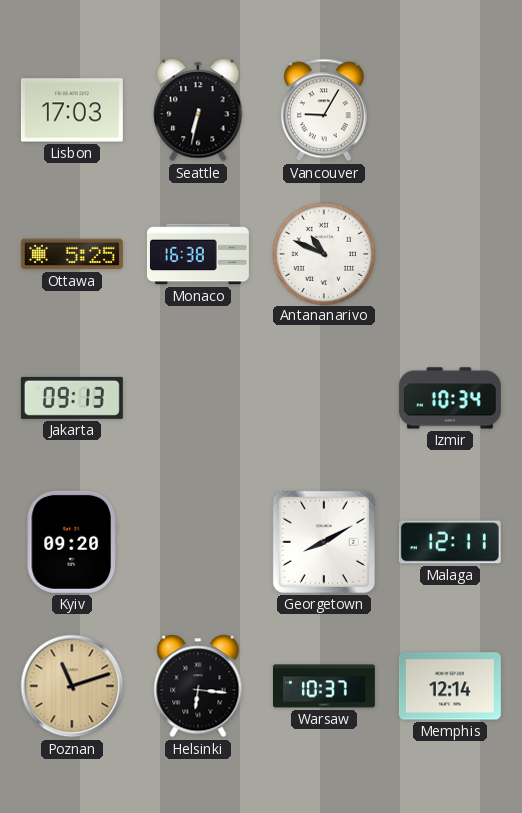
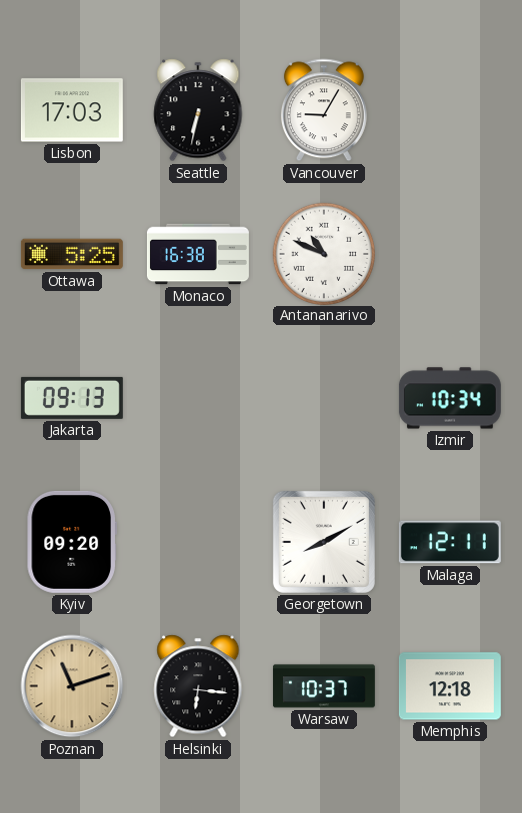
Memphis: 12:14 -> 12:18 (450, 686)
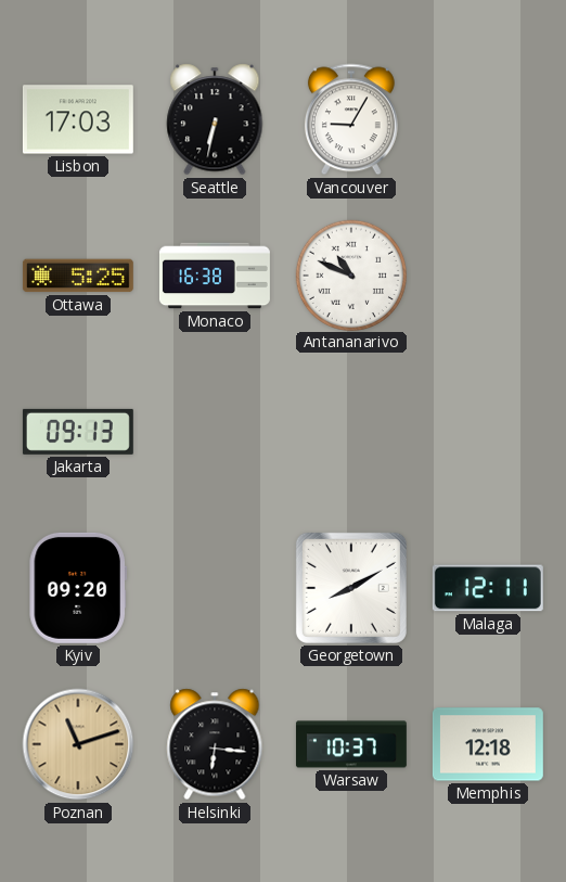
Izmir: 10:34 -> none (450, 398)
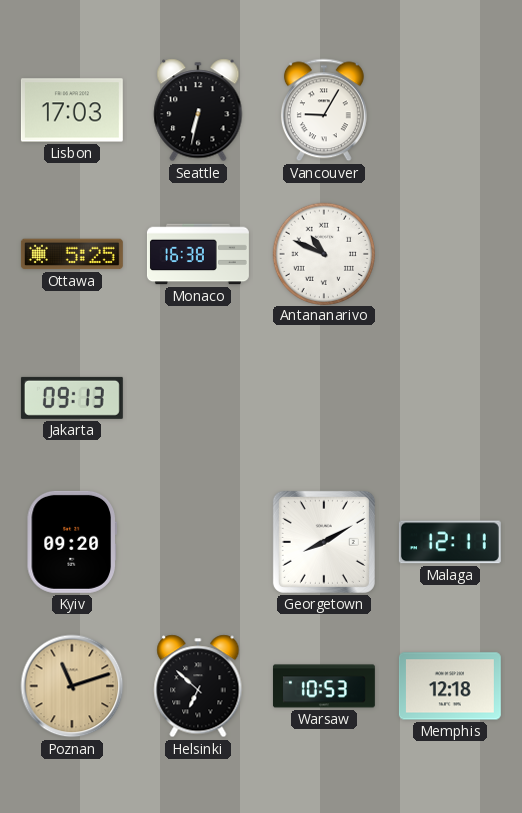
Helsinki: 6:16 -> 6:52 (198, 686)
Warsaw: 10:37 -> 10:53 (324, 686)
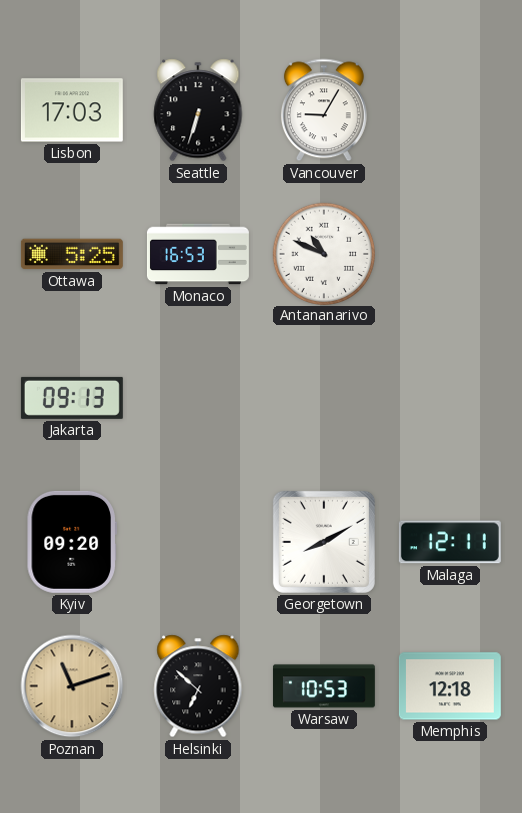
Seattle: 6:32 -> 6:33 (198, 110)
Monaco: 16:38 -> 16:53 (198, 254)
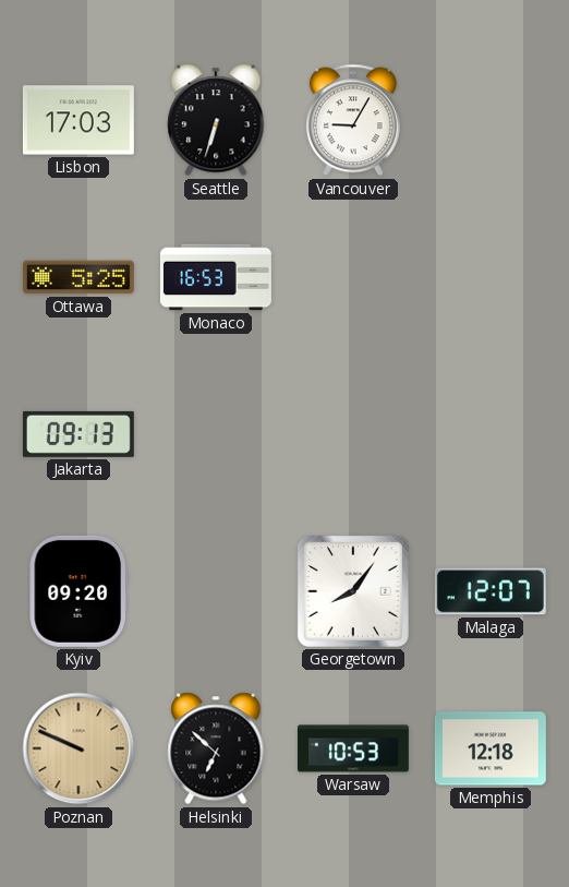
Antananarivo: 10:49 -> none (323, 253)
Georgetown: 8:10 -> 8:06 (353, 591)
Malaga: 12:11 -> 12:07 (491, 591)
Poznan: 11:12 -> 9:49 (78, 748)
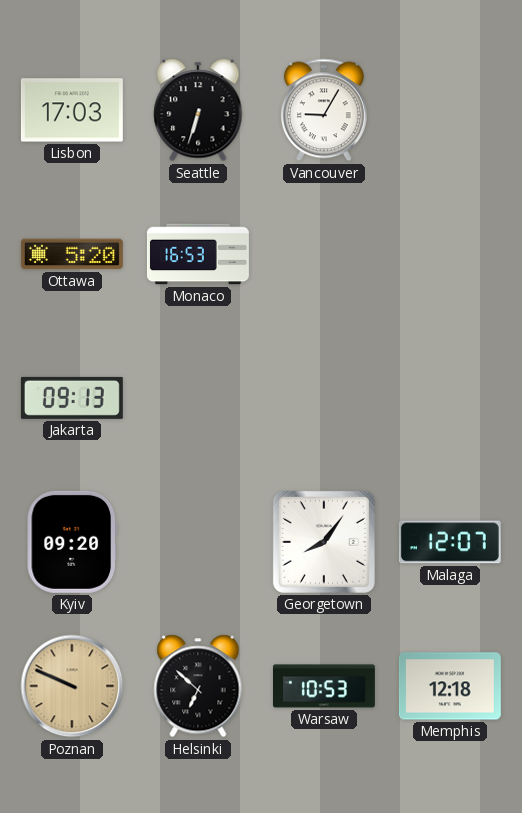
Ottawa: 5:25 -> 5:20 (72, 254)
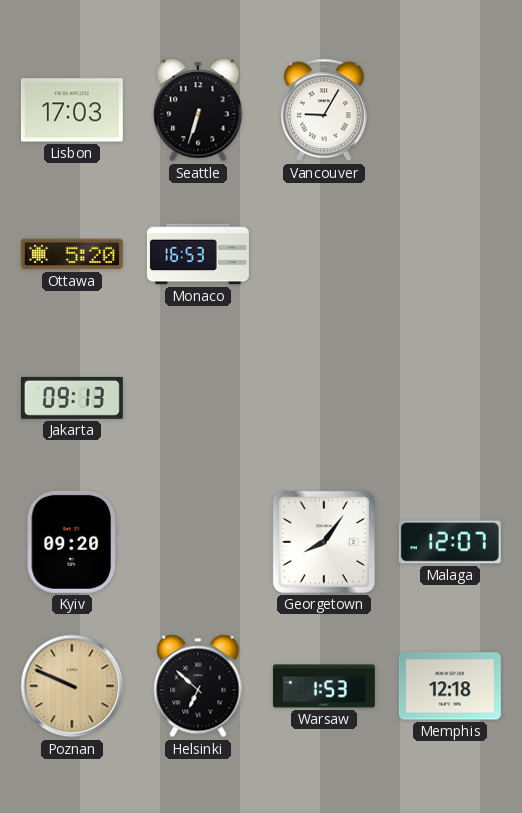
Warsaw: 10:53 -> 1:53 (324, 686)
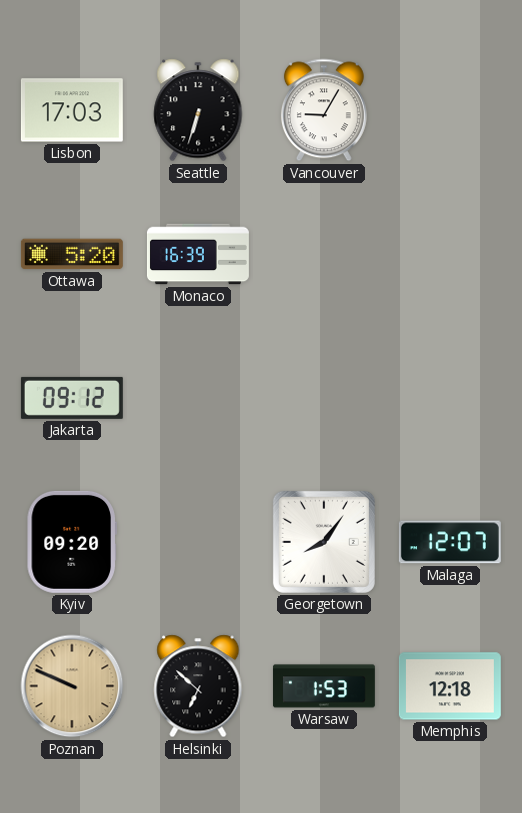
Monaco: 16:53 -> 16:39 (198, 254)
Jakarta: 09:13 -> 09:12 (72, 398)
